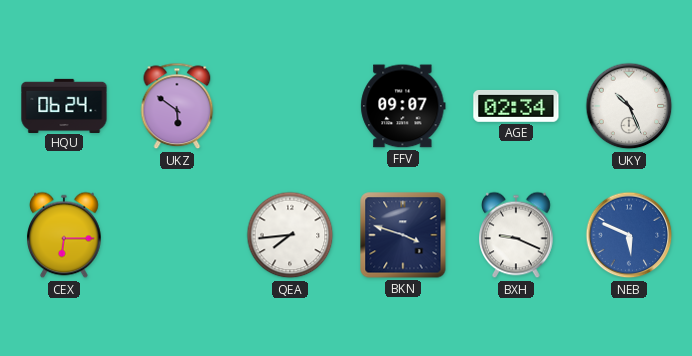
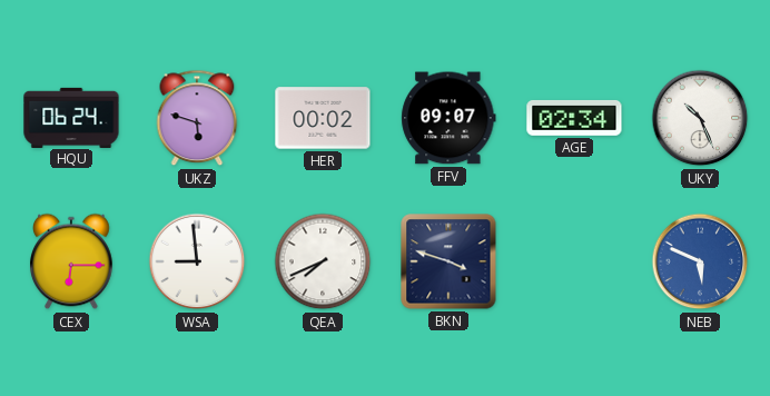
UKZ: 5:51 -> 5:48 (197, 118)
HER: none -> 00:02 (323, 118)
WSA: none -> 8:59 (197, 261)
QEA: 7:44 -> 7:41 (323, 261)
BXH: 9:19 -> none (517, 235)
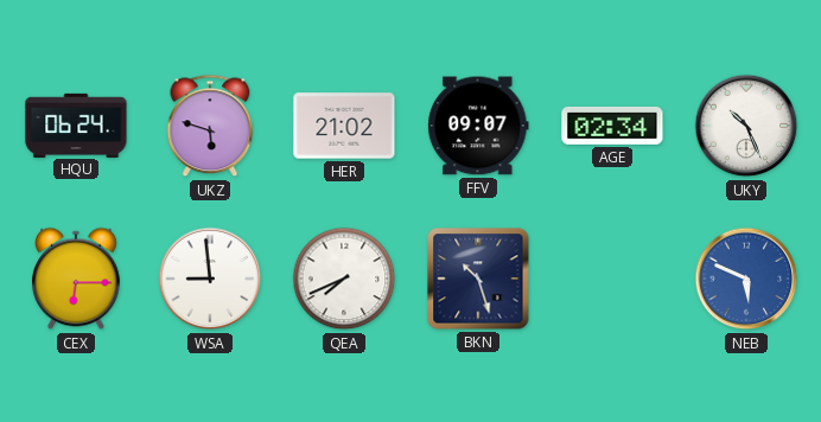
HER: 00:02 -> 21:02 (344, 126)
BKN: 3:48 -> 10:27 (478, 279)
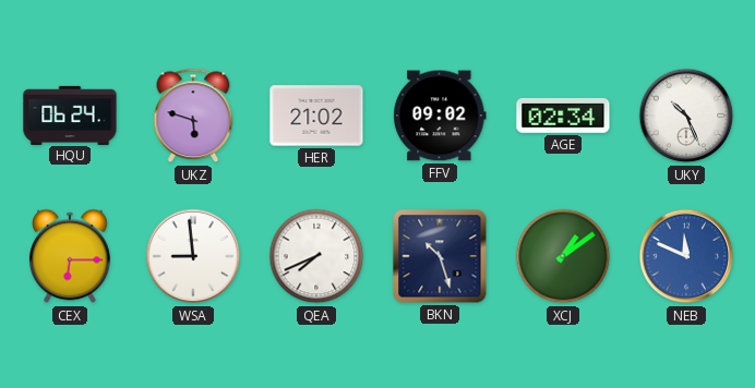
FFV: 09:07 -> 09:02 (440, 116)
XCJ: none -> 1:09 (563, 256)
NEB: 5:49 -> 11:49 (686, 256)
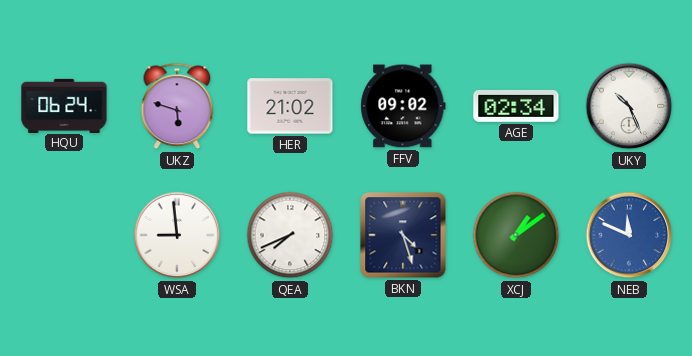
CEX: 6:15 -> none (71, 256)
BKN: 10:27 -> 4:27 (403, 235)
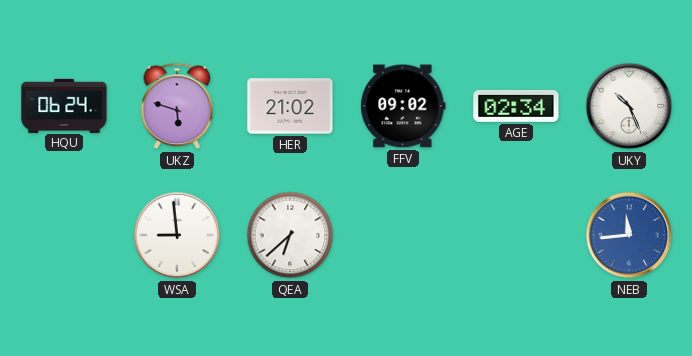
QEA: 7:41 -> 6:38 (290, 235)
BKN: 4:27 -> none (403, 235)
XCJ: 1:09 -> none (516, 235)
NEB: 11:49 -> 11:44 (629, 235)
